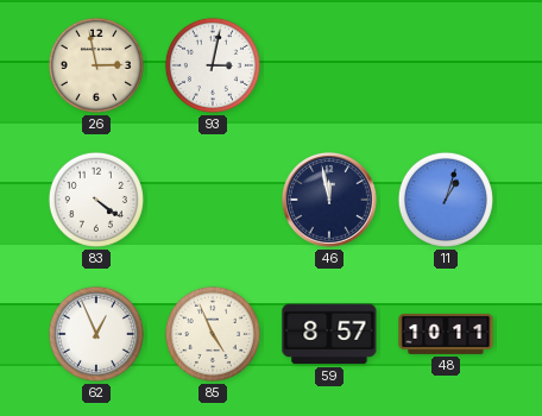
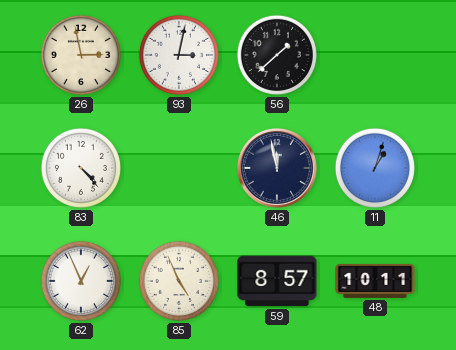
56: none -> 1:38 (277, 55)
83: 4:21 -> 4:23 (81, 168)
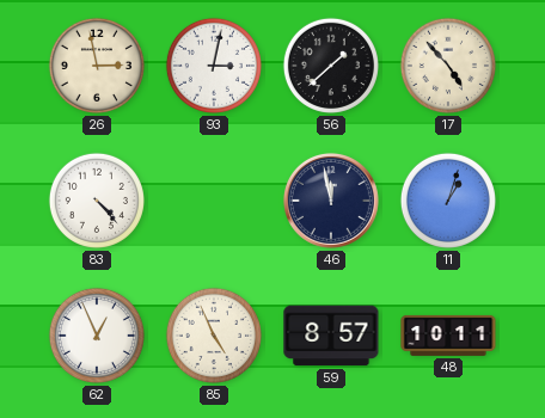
17: none -> 4:53 (448, 66)
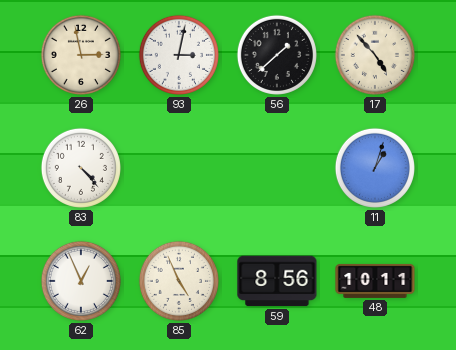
46: 11:58 -> none (331, 201)
59: 8:57 -> 8:56 (277, 281)
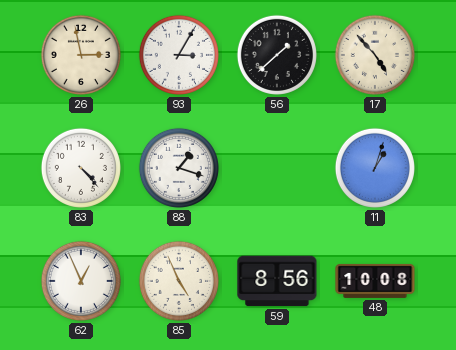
93: 3:02 -> 3:05 (179, 55)
88: none -> 1:18 (179, 168)
48: 10:11 -> 10:08 (375, 281)
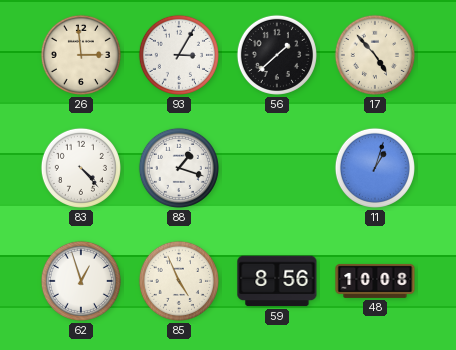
26: 2:58 -> 2:59 (81, 55)
62: 12:56 -> 12:57 (81, 281)
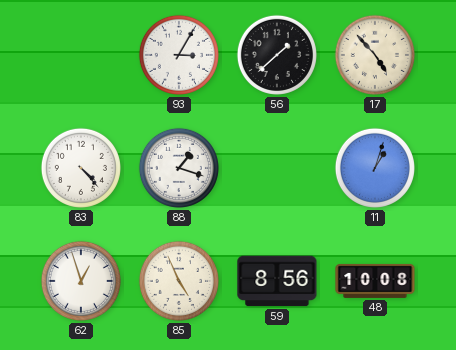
26: 2:59 -> none (81, 55)
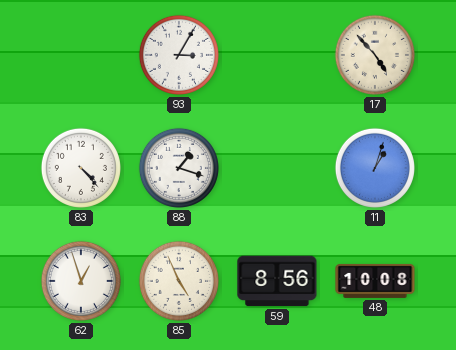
56: 1:38 -> none (277, 55)
